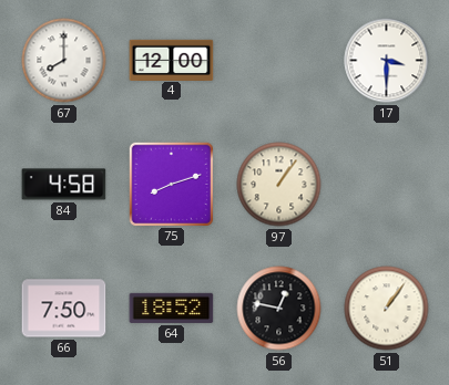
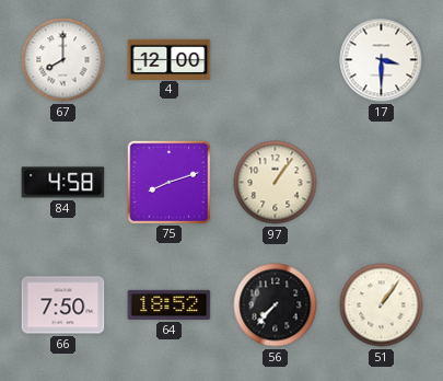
56: 12:47 -> 7:37 (276, 305)
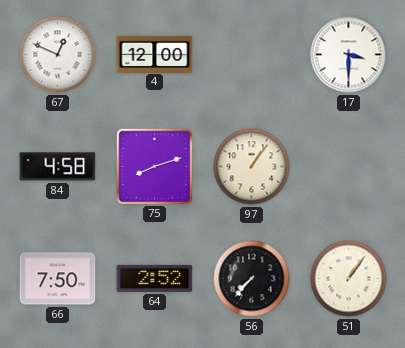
67: 8:00 -> 12:49 (58, 55)
64: 18:52 -> 2:52 (155, 278)
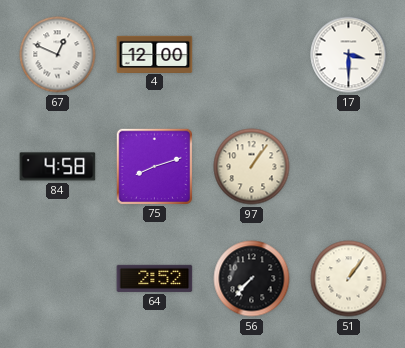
66: 7:50 -> none (58, 279)
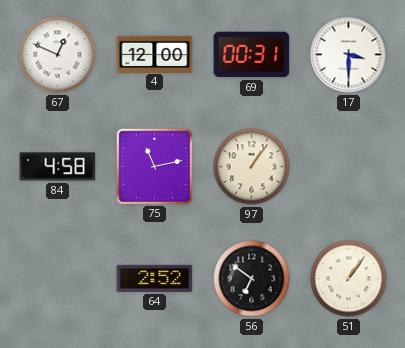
69: none -> 00:31 (252, 55)
75: 8:12 -> 11:13 (154, 166)
56: 7:37 -> 6:51 (252, 279)
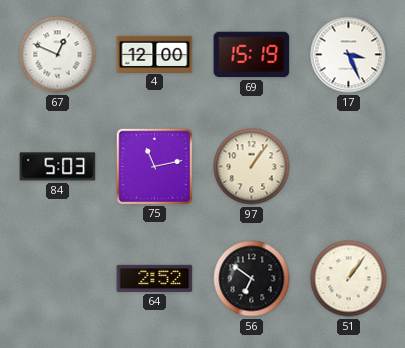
69: 00:31 -> 15:19 (252, 55)
17: 3:30 -> 3:26 (349, 55)
84: 4:58 -> 5:03 (58, 167)
